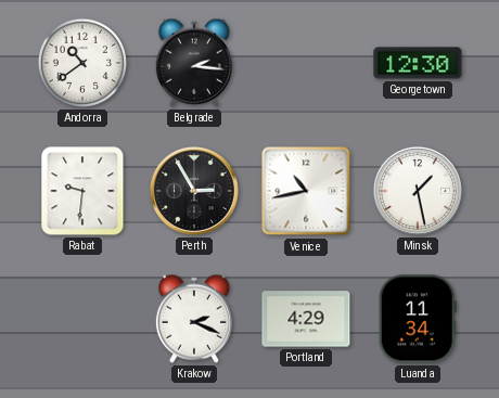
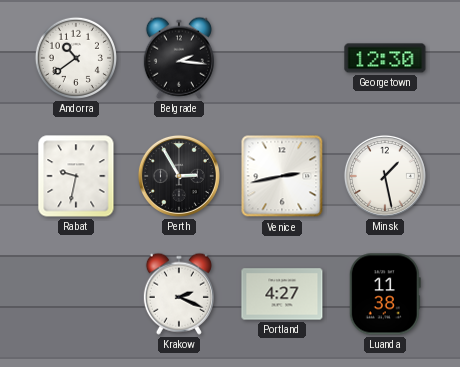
Rabat: 9:31 -> 9:32 (76, 176)
Venice: 10:43 -> 2:43 (282, 176)
Portland: 4:29 -> 4:27 (282, 294)
Luanda: 11:34 -> 11:38 (385, 294)
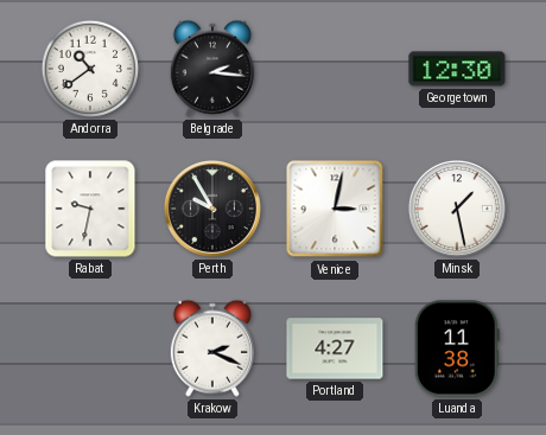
Perth: 2:55 -> 9:55 (212, 209)
Venice: 2:43 -> 3:02 (335, 209)
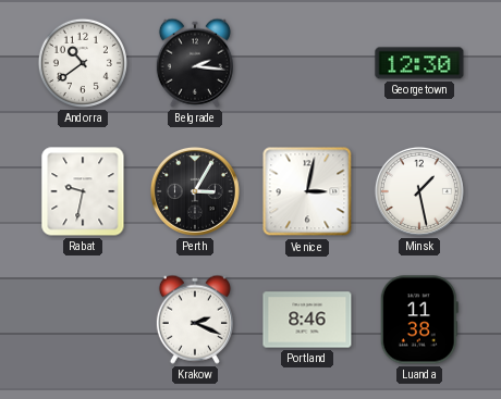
Perth: 9:55 -> 3:05 (195, 191)
Portland: 4:27 -> 8:46 (307, 320)
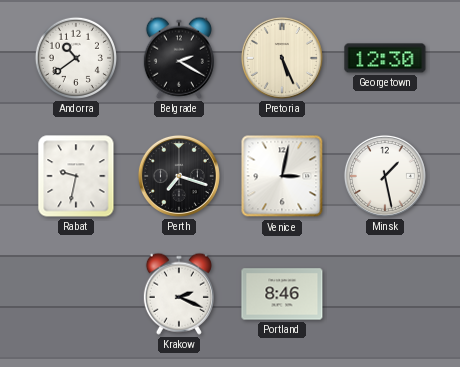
Belgrade: 2:16 -> 2:20 (179, 58)
Pretoria: none -> 5:26 (282, 58)
Perth: 3:05 -> 7:18 (179, 176)
Luanda: 11:38 -> none (419, 320)
